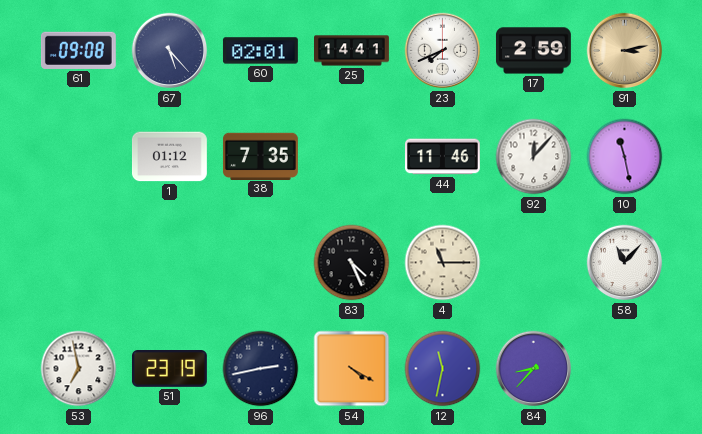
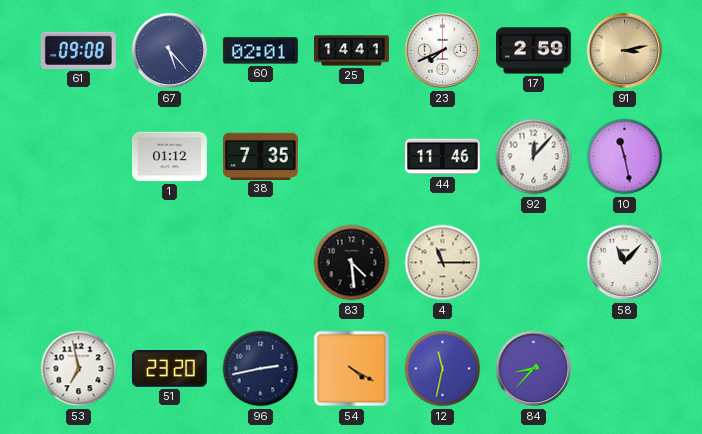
83: 4:26 -> 4:29 (352, 263)
51: 23:19 -> 23:20 (169, 369)
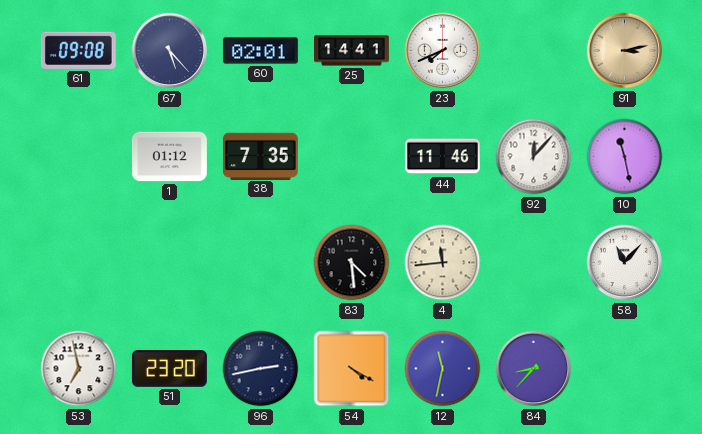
17: 2:59 -> none (533, 51)
4: 11:15 -> 11:44 (443, 263)
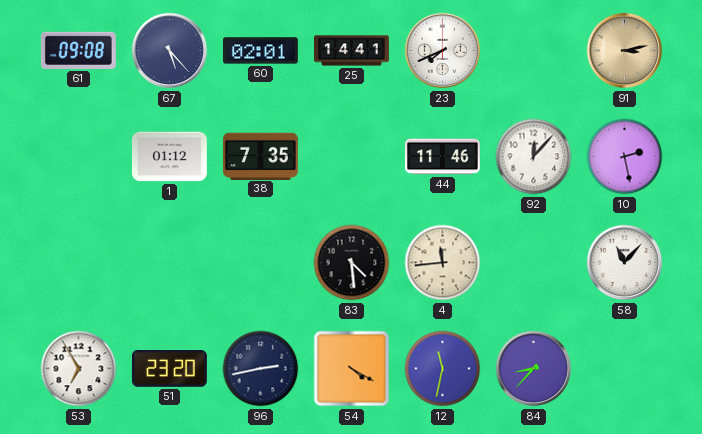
10: 11:28 -> 2:28 (625, 157)
53: 6:58 -> 6:55 (79, 369)
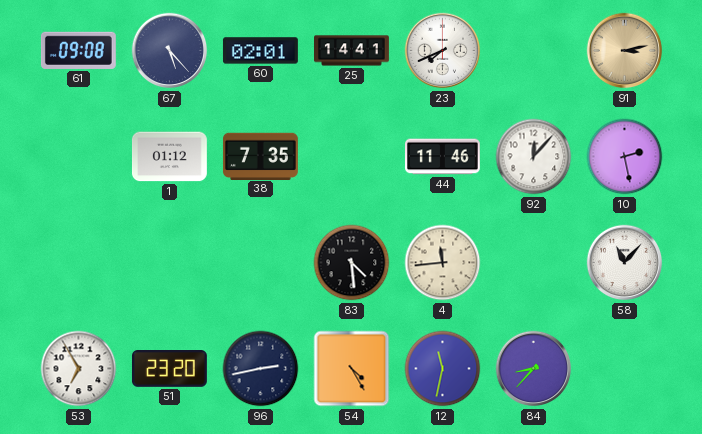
54: 4:20 -> 4:25 (352, 369)
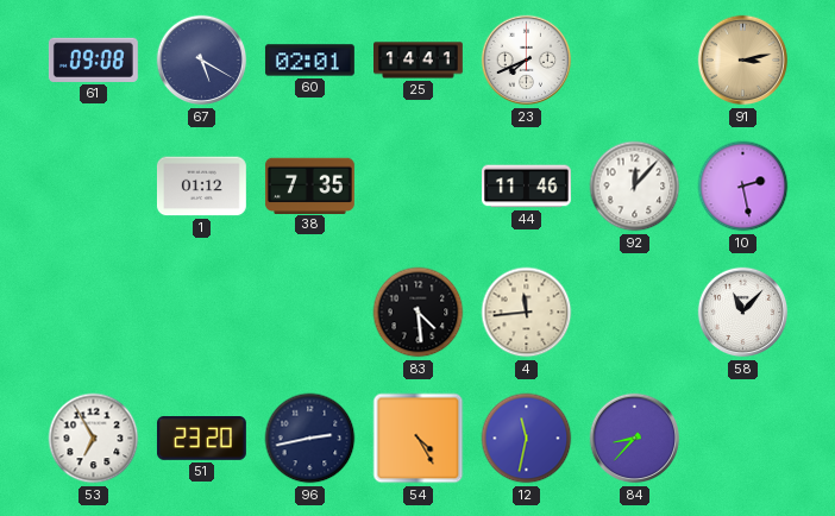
67: 5:23 -> 5:20 (202, 61)
